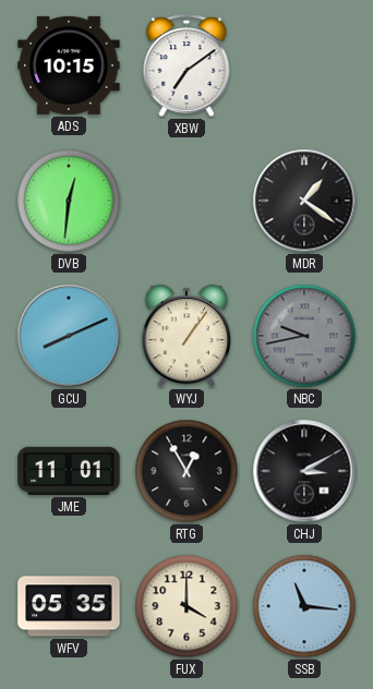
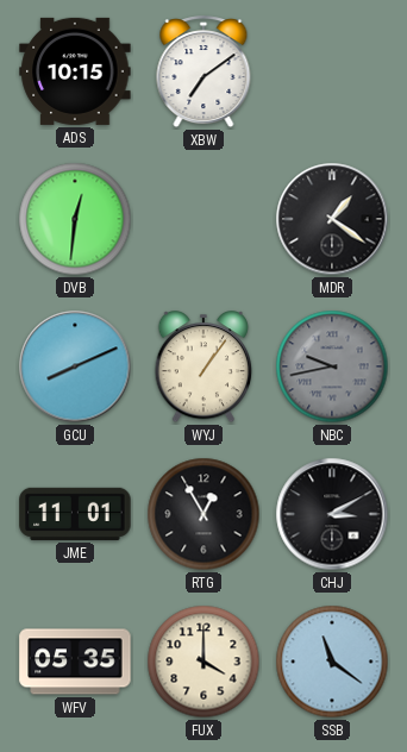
SSB: 11:16 -> 11:21 (332, 662)
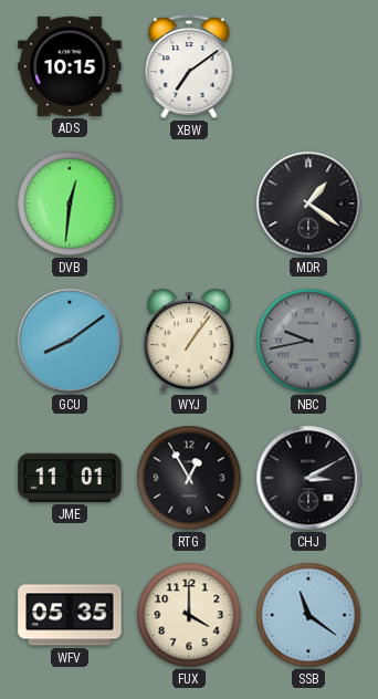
GCU: 8:11 -> 8:09 (70, 341)
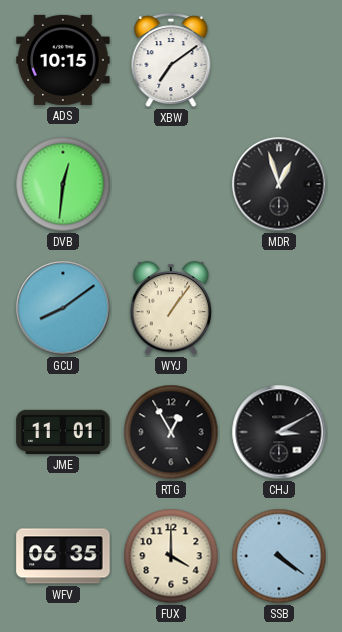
MDR: 1:21 -> 12:57 (279, 184)
NBC: 9:43 -> none (308, 341)
WFV: 05:35 -> 06:35 (63, 556)
SSB: 11:21 -> 4:21 (279, 556)
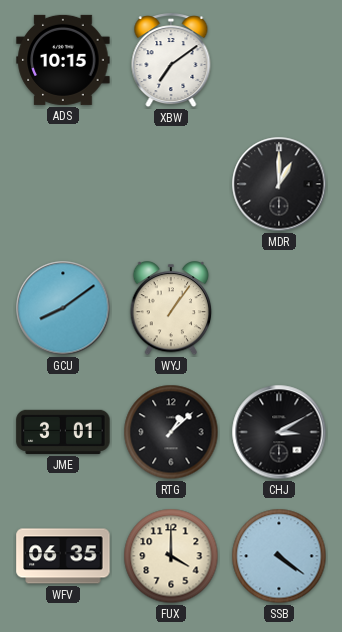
DVB: 12:31 -> none (63, 184)
MDR: 12:57 -> 1:00 (279, 184)
JME: 11:01 -> 3:01 (63, 432)
RTG: 12:55 -> 1:08 (171, 432)
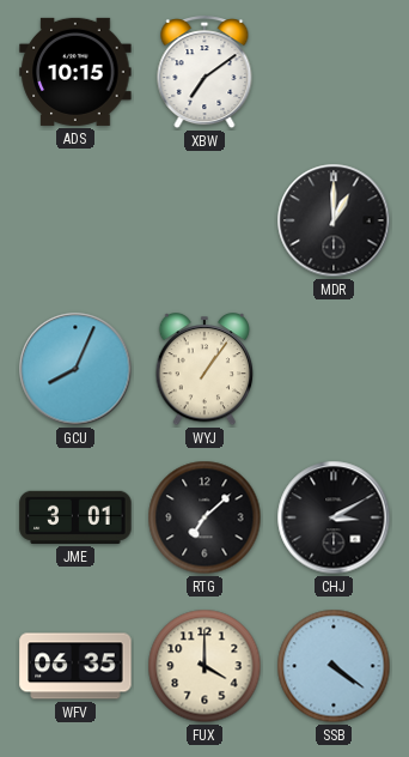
GCU: 8:09 -> 8:04 (75, 369)
RTG: 1:08 -> 7:08 (204, 517)
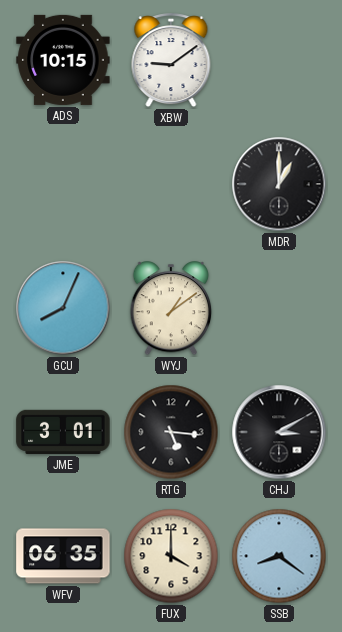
XBW: 7:09 -> 9:09 (171, 61)
WYJ: 1:06 -> 1:09 (171, 309)
RTG: 7:08 -> 5:16 (171, 432)
SSB: 4:21 -> 8:21 (279, 556)
